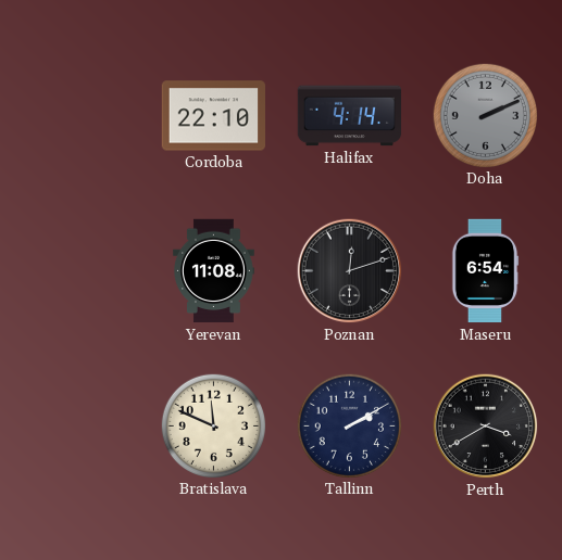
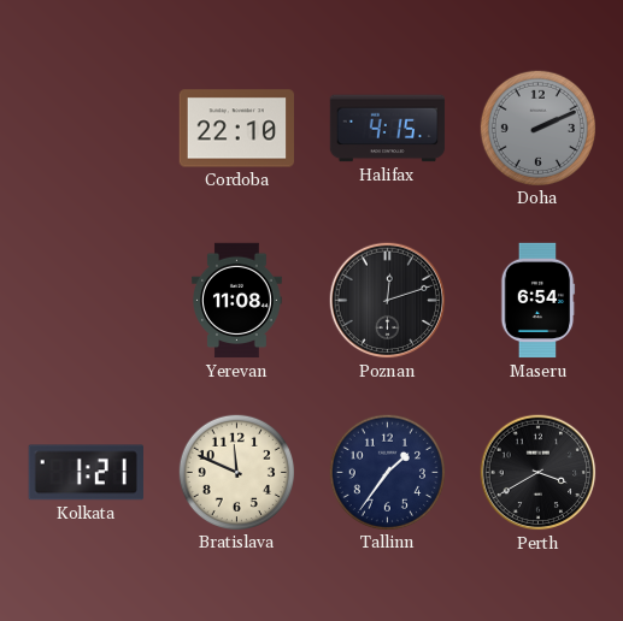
Halifax: 4:14 -> 4:15 (388, 129)
Kolkata: none -> 1:21 (86, 473)
Tallinn: 2:10 -> 1:36 (387, 472)
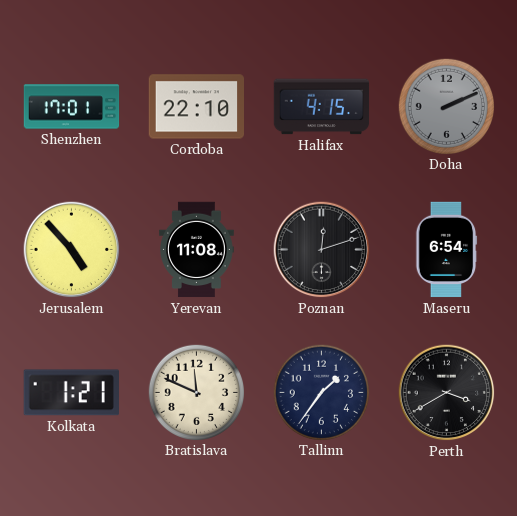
Shenzhen: none -> 17:01 (72, 107)
Jerusalem: none -> 4:53 (72, 250)
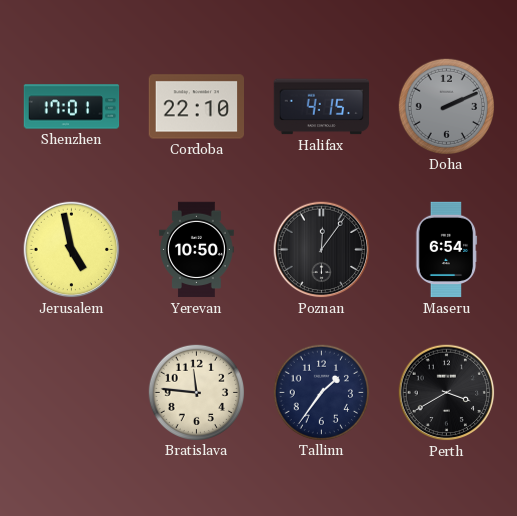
Jerusalem: 4:53 -> 4:58 (72, 250)
Yerevan: 11:08 -> 10:50 (197, 250)
Poznan: 12:12 -> 12:06 (322, 250)
Kolkata: 1:21 -> none (71, 393)
Bratislava: 11:49 -> 11:46 (196, 392)
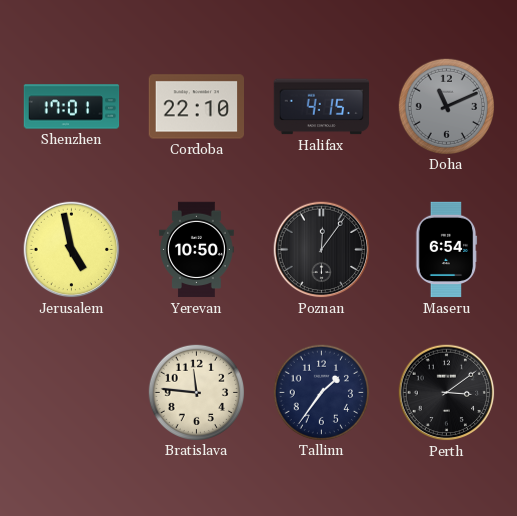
Doha: 2:11 -> 11:11 (446, 106)
Perth: 3:40 -> 3:09 (447, 393)
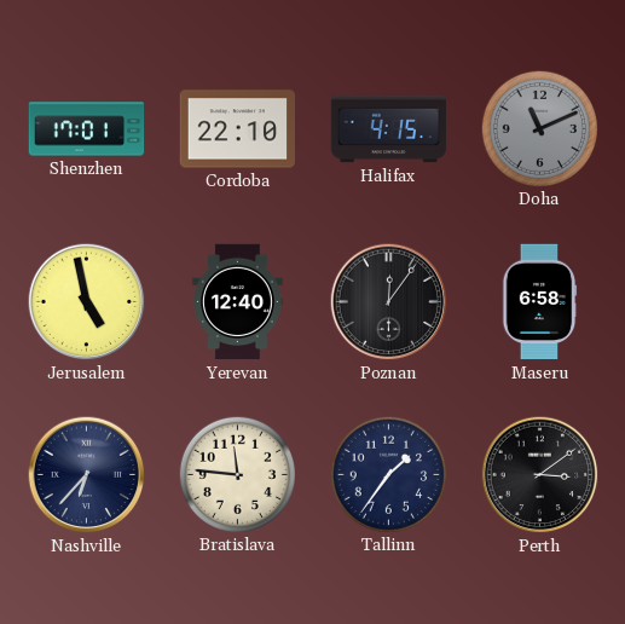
Yerevan: 10:50 -> 12:40 (238, 302)
Maseru: 6:54 -> 6:58 (539, 302)
Nashville: none -> 6:37 (87, 475)
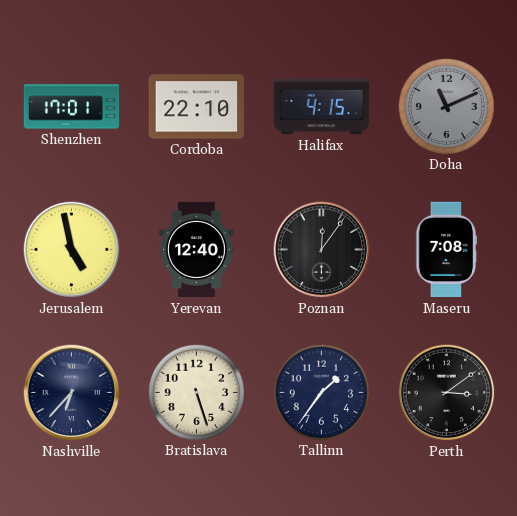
Maseru: 6:58 -> 7:08 (446, 250)
Bratislava: 11:46 -> 5:27 (196, 392)
